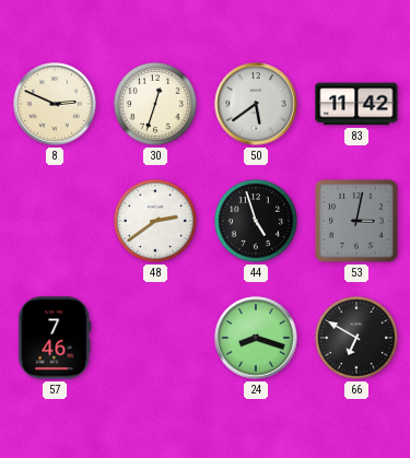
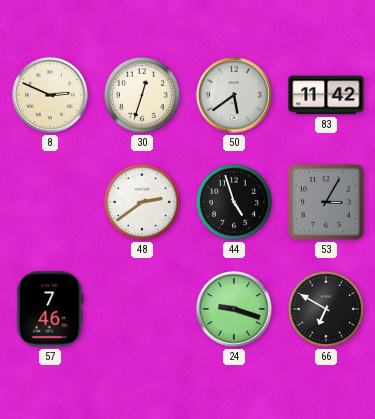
53: 3:02 -> 3:05 (327, 203)
24: 8:18 -> 9:18 (234, 309)
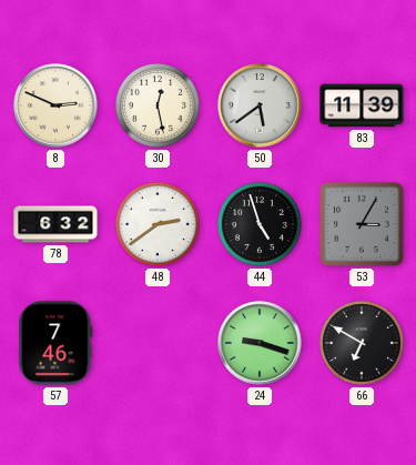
30: 12:33 -> 12:28 (158, 105)
83: 11:42 -> 11:39 (362, 105)
78: none -> 6:32 (55, 224)
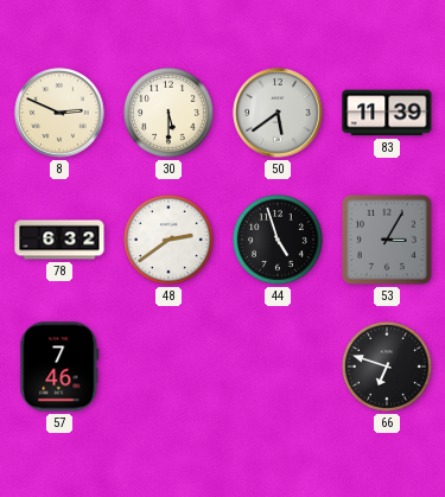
30: 12:28 -> 5:30 (169, 113)
24: 9:18 -> none (260, 343)
66: 6:50 -> 6:48 (387, 367)
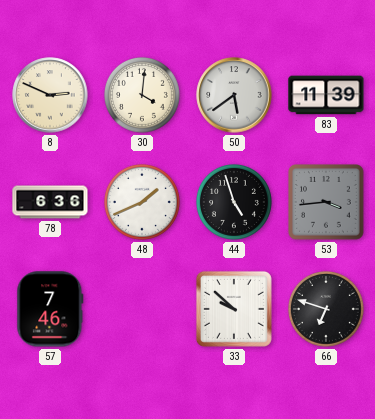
30: 5:30 -> 4:01 (142, 95)
78: 6:32 -> 6:36 (50, 202)
48: 2:39 -> 1:41 (142, 202)
53: 3:05 -> 3:44 (327, 203)
33: none -> 9:52 (234, 309)
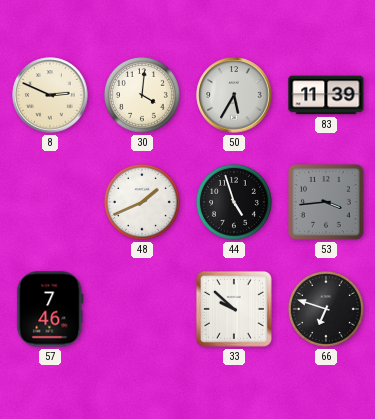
50: 5:39 -> 5:35 (234, 95)
78: 6:36 -> none (50, 202)
